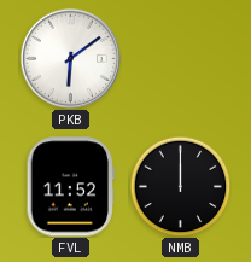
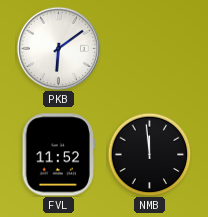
NMB: 12:00 -> 11:59 (149, 154)
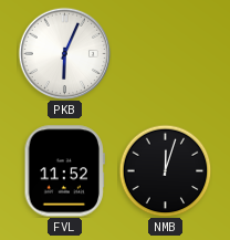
PKB: 6:09 -> 6:04 (64, 53)
NMB: 11:59 -> 12:03 (165, 170)
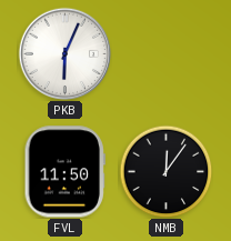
FVL: 11:52 -> 11:50 (64, 172)
NMB: 12:03 -> 12:06 (165, 171)
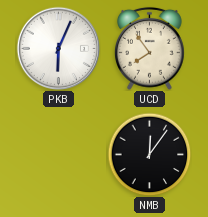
UCD: none -> 7:54 (149, 48)
FVL: 11:50 -> none (64, 172)
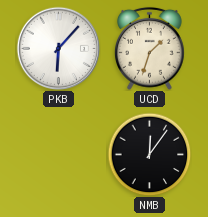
PKB: 6:04 -> 6:07 (58, 48)
UCD: 7:54 -> 1:33 (149, 48)
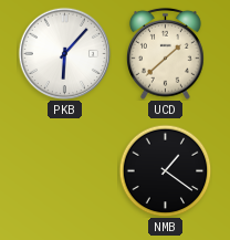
UCD: 1:33 -> 1:38 (165, 53)
NMB: 12:06 -> 1:21 (165, 170)
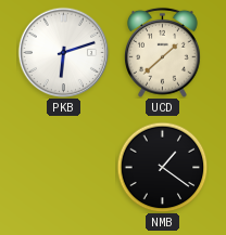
PKB: 6:07 -> 6:12 (63, 52)
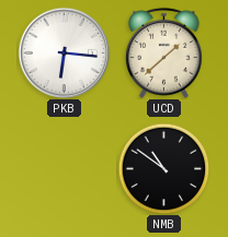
PKB: 6:12 -> 6:16 (64, 52)
NMB: 1:21 -> 10:51 (163, 168)
